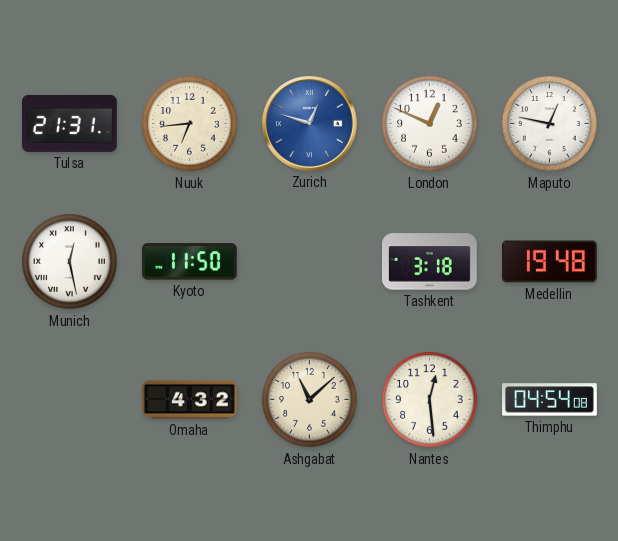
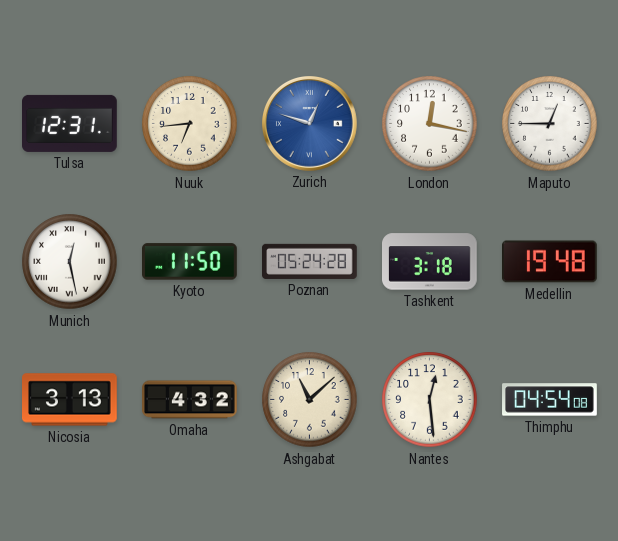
Tulsa: 21:31 -> 12:31 (70, 123)
London: 12:49 -> 12:17 (430, 124)
Maputo: 12:47 -> 12:45 (550, 124)
Poznan: none -> 05:24 (310, 261)
Nicosia: none -> 3:13 (70, 400)
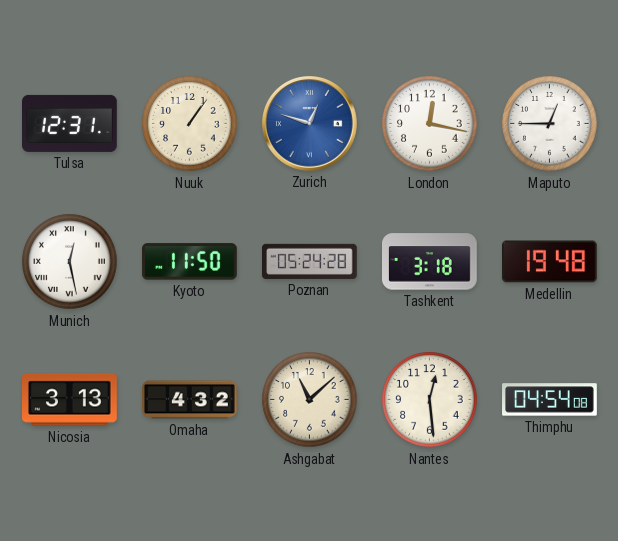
Nuuk: 6:44 -> 1:06 (190, 124)
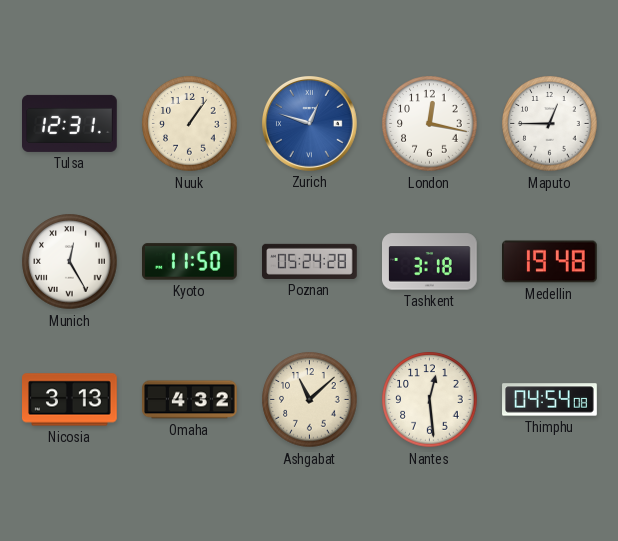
Munich: 12:28 -> 12:25 (70, 262)
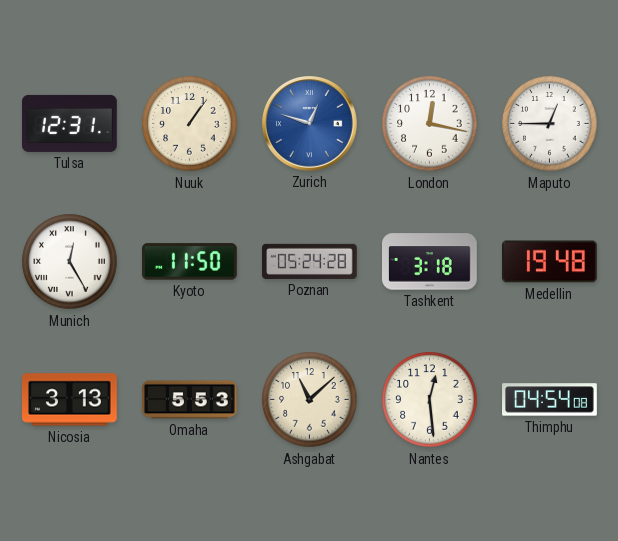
Omaha: 4:32 -> 5:53 (190, 400)
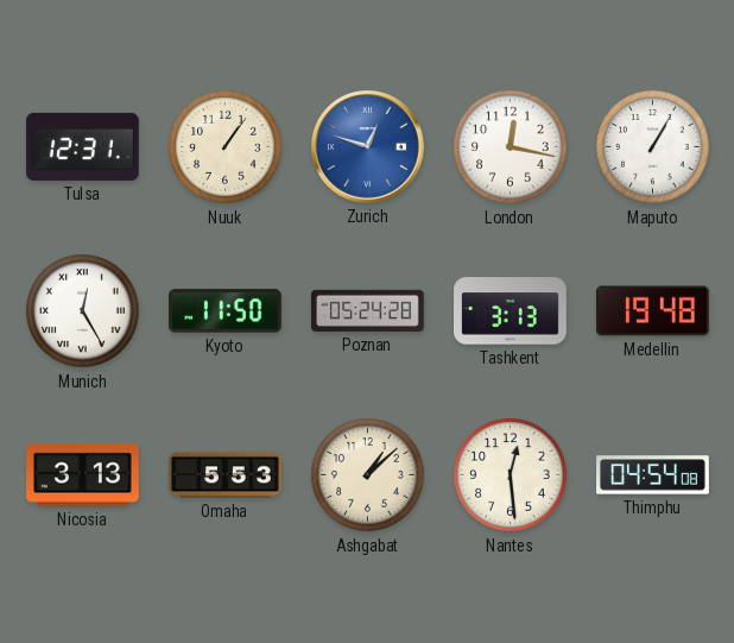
Maputo: 12:45 -> 1:05 (653, 147)
Tashkent: 3:18 -> 3:13 (511, 311)
Ashgabat: 11:08 -> 1:08 (368, 475)
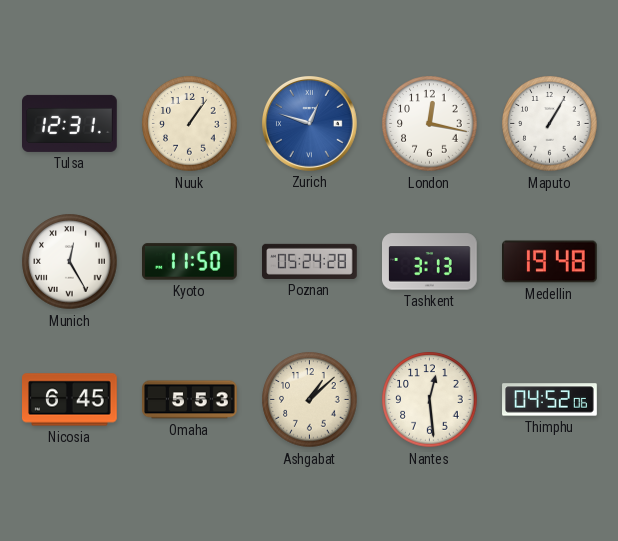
Nicosia: 3:13 -> 6:45 (70, 400)
Thimphu: 04:54 -> 04:52 (550, 400)
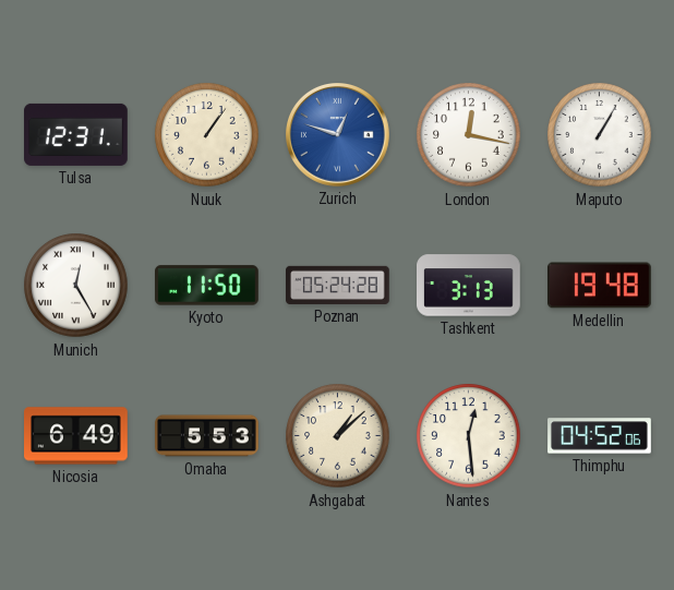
Nicosia: 6:45 -> 6:49 (76, 436)
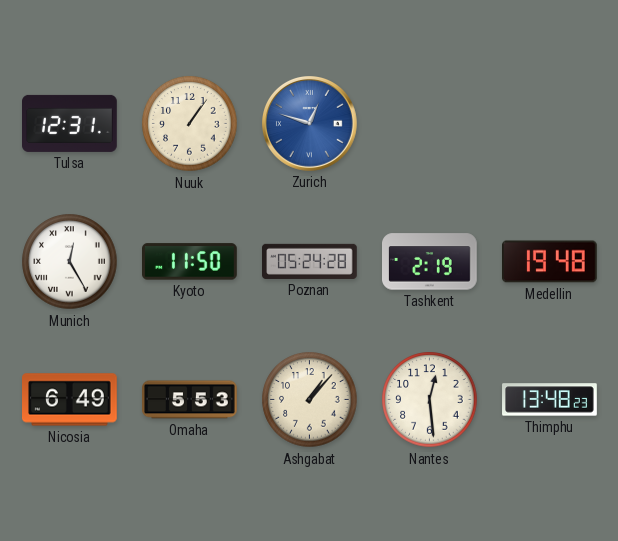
London: 12:17 -> none (469, 135)
Maputo: 1:05 -> none (600, 135)
Tashkent: 3:13 -> 2:19 (430, 262)
Ashgabat: 1:08 -> 1:07 (310, 400)
Thimphu: 04:52 -> 13:48 (550, 400)
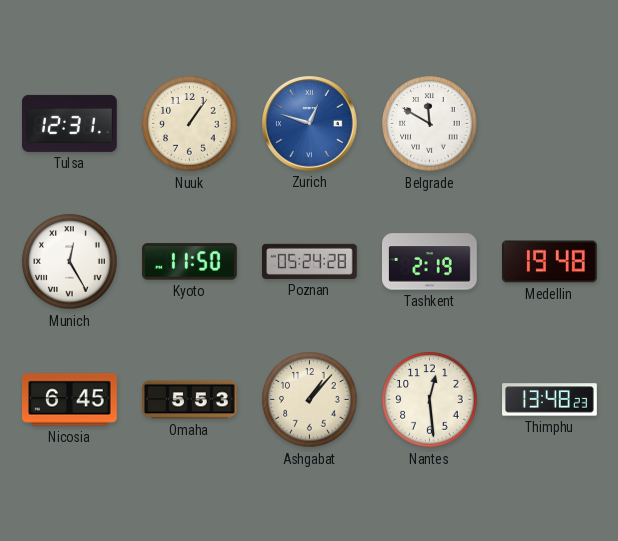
Belgrade: none -> 11:50 (430, 124)
Nicosia: 6:49 -> 6:45 (70, 400)
